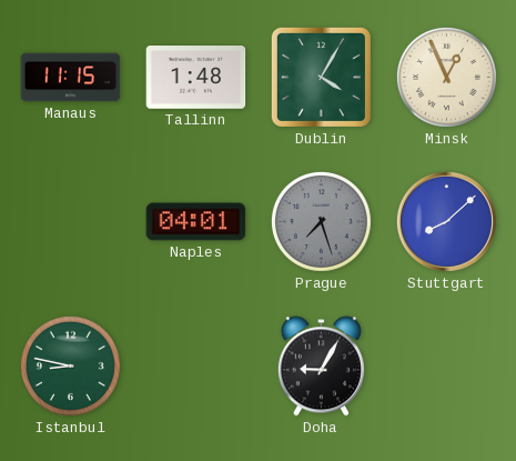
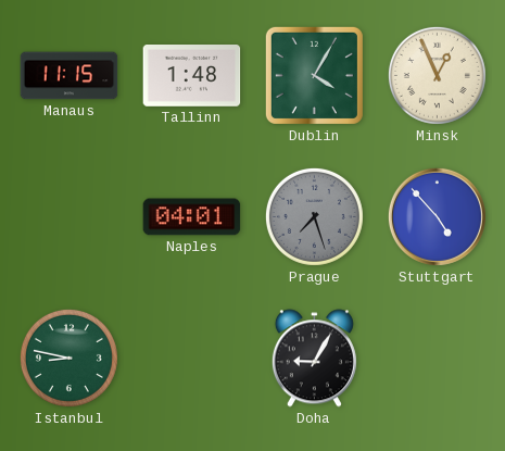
Stuttgart: 8:08 -> 4:53 (437, 216)
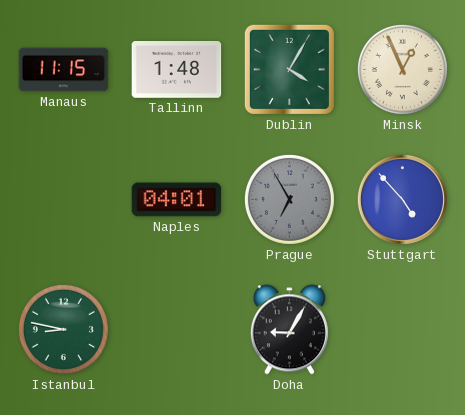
Prague: 7:27 -> 6:55 (289, 199)
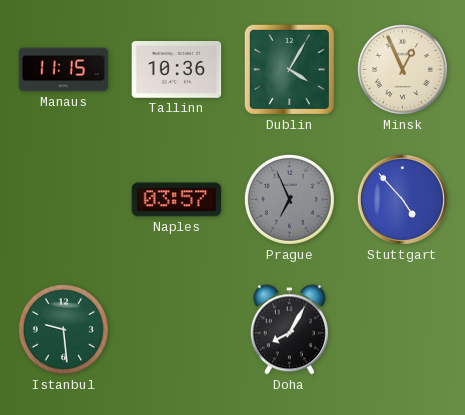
Tallinn: 1:48 -> 10:36 (177, 70)
Naples: 04:01 -> 03:57 (177, 200)
Prague: 6:55 -> 6:56 (289, 199)
Istanbul: 8:47 -> 9:29 (63, 329)
Doha: 9:05 -> 8:05 (289, 330)
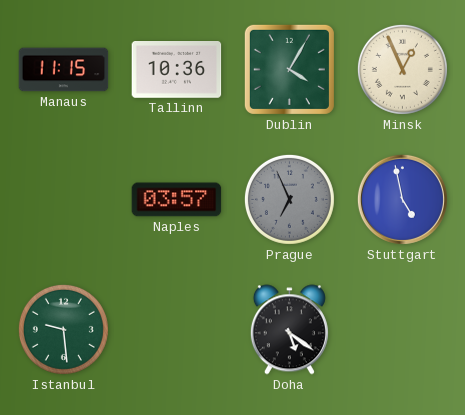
Stuttgart: 4:53 -> 4:58 (402, 199)
Doha: 8:05 -> 5:21 (289, 330)
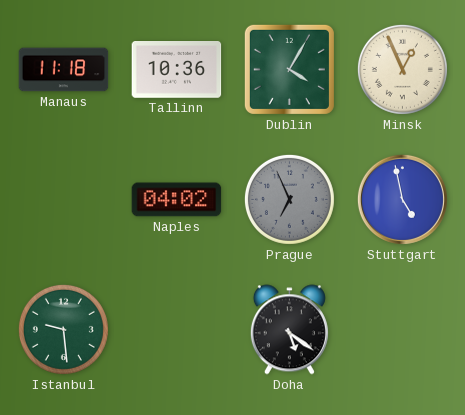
Manaus: 11:15 -> 11:18 (64, 70)
Naples: 03:57 -> 04:02 (177, 200)
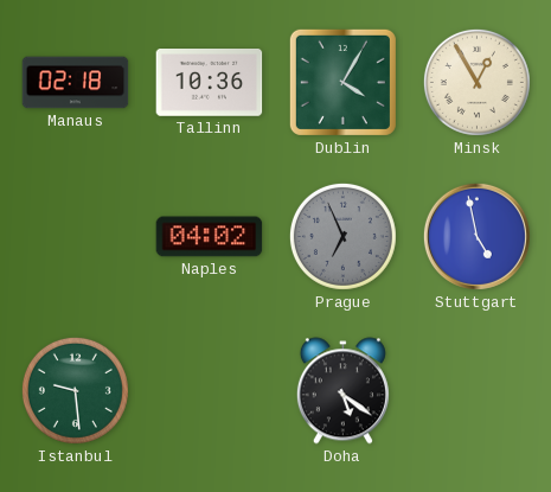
Manaus: 11:18 -> 02:18 (76, 83)
Minsk: 12:56 -> 12:55 (476, 82)
